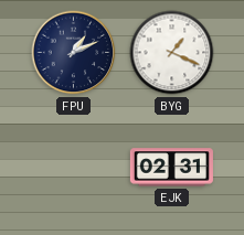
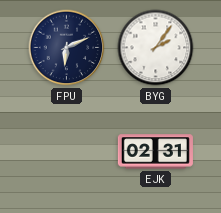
FPU: 1:11 -> 6:11 (67, 48)
BYG: 1:19 -> 2:06 (156, 48)
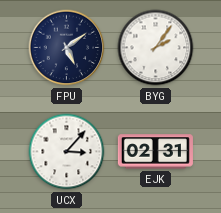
FPU: 6:11 -> 5:09 (67, 48)
UCX: none -> 3:07 (67, 152)
